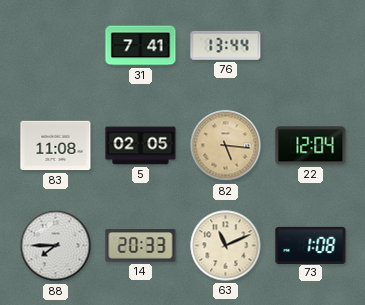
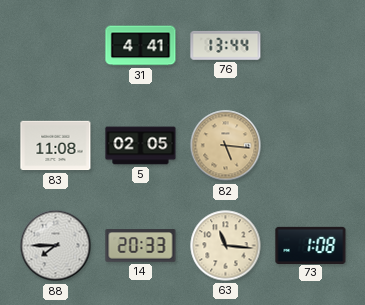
31: 7:41 -> 4:41 (141, 46)
22: 12:04 -> none (311, 146)
63: 11:11 -> 11:16 (226, 246)
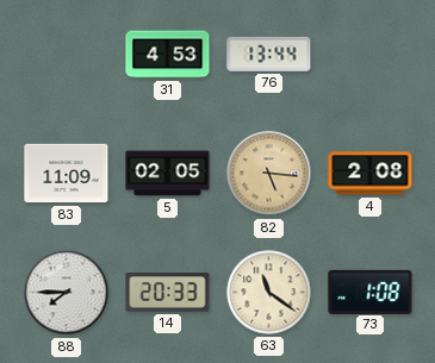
31: 4:41 -> 4:53 (168, 55)
83: 11:08 -> 11:09 (67, 174)
4: none -> 2:08 (371, 174)
63: 11:16 -> 11:21 (269, 293)
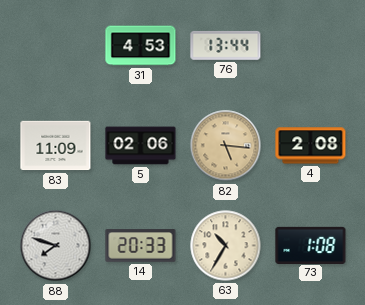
5: 02:05 -> 02:06 (141, 146)
88: 7:45 -> 7:48 (56, 246)
63: 11:21 -> 10:35 (226, 246)
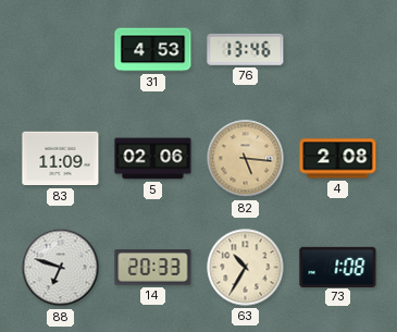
76: 13:44 -> 13:46 (246, 49)
88: 7:48 -> 6:48 (61, 268)
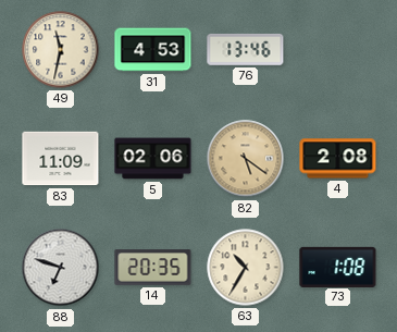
49: none -> 11:32 (61, 50)
82: 5:16 -> 5:21 (246, 159)
14: 20:33 -> 20:35 (153, 268)
